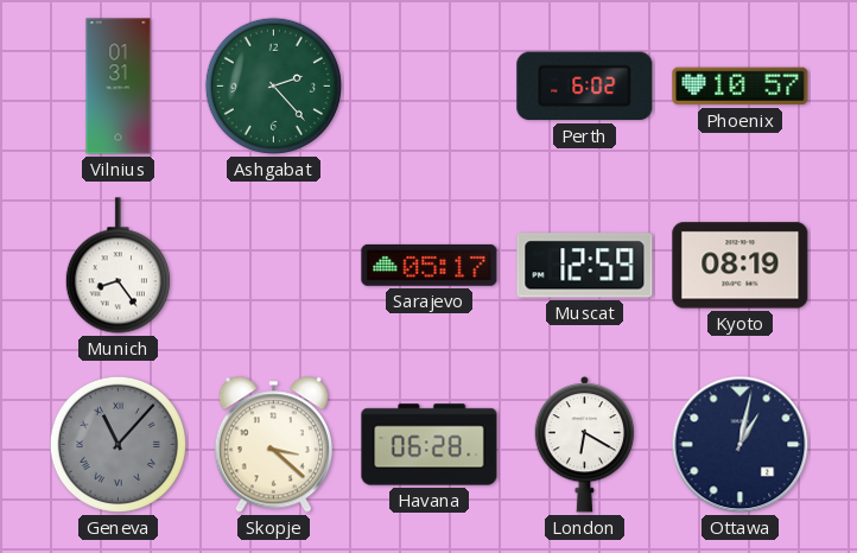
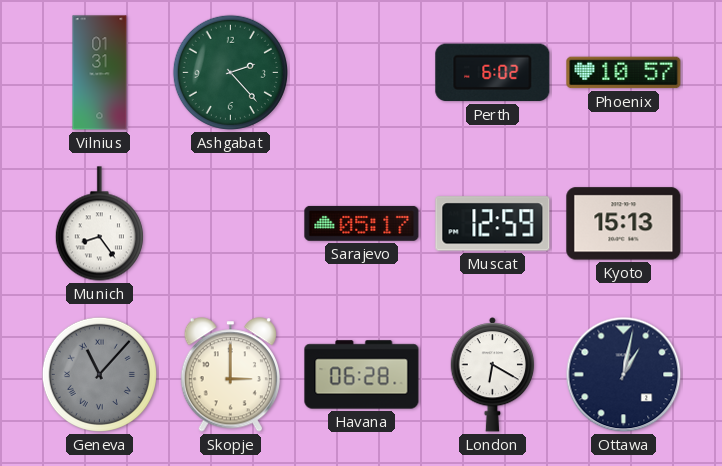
Kyoto: 08:19 -> 15:13 (624, 224)
Skopje: 3:22 -> 3:00 (230, 375)
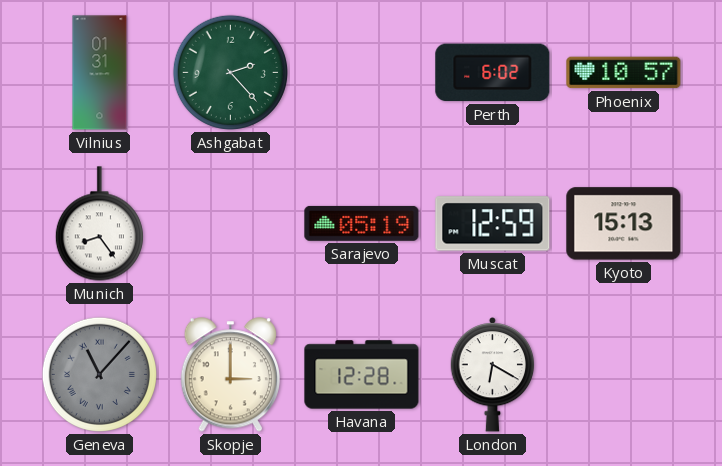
Sarajevo: 05:17 -> 05:19 (362, 223)
Havana: 06:28 -> 12:28 (362, 375)
Ottawa: 1:02 -> none (624, 375)
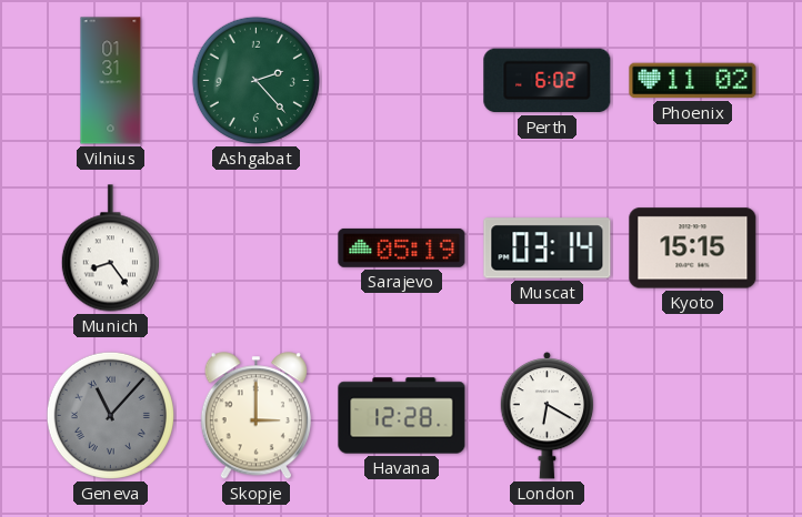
Phoenix: 10:57 -> 11:02 (693, 81)
Muscat: 12:59 -> 03:14 (548, 249)
Kyoto: 15:13 -> 15:15 (693, 249)
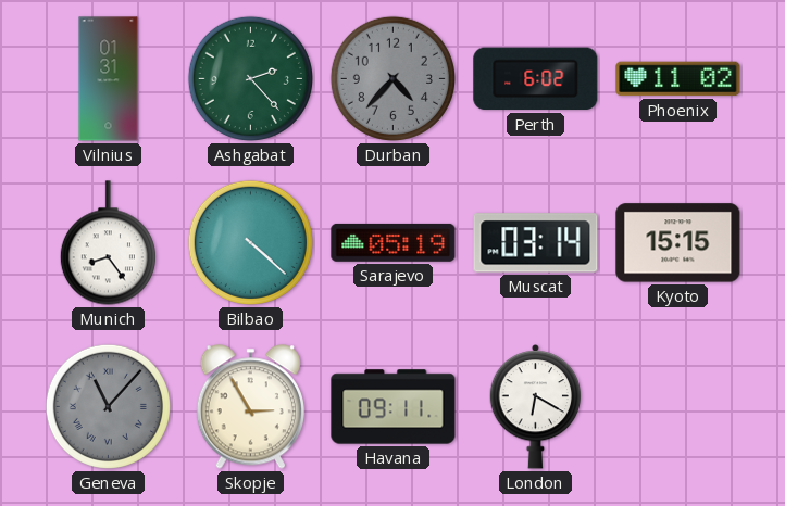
Durban: none -> 4:37 (392, 78)
Bilbao: none -> 4:22 (250, 242)
Skopje: 3:00 -> 2:55 (250, 407)
Havana: 12:28 -> 09:11 (394, 407)
